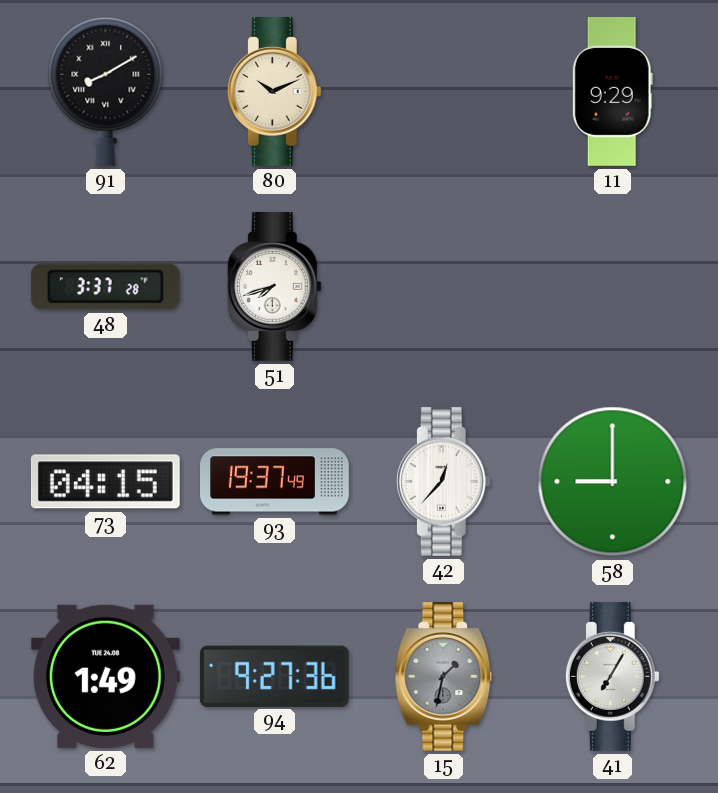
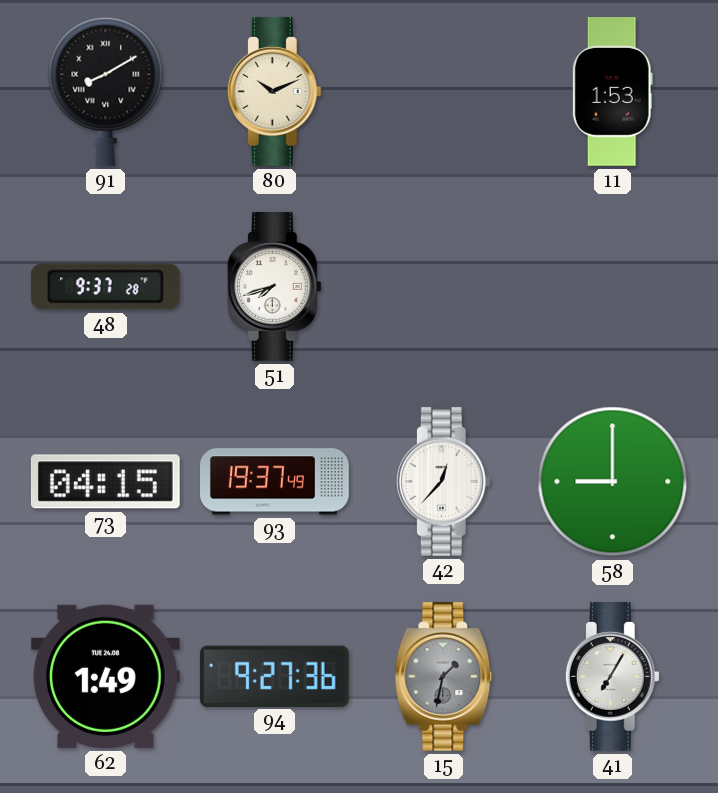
11: 9:29 -> 1:53 (612, 92)
48: 3:37 -> 9:37 (105, 287)
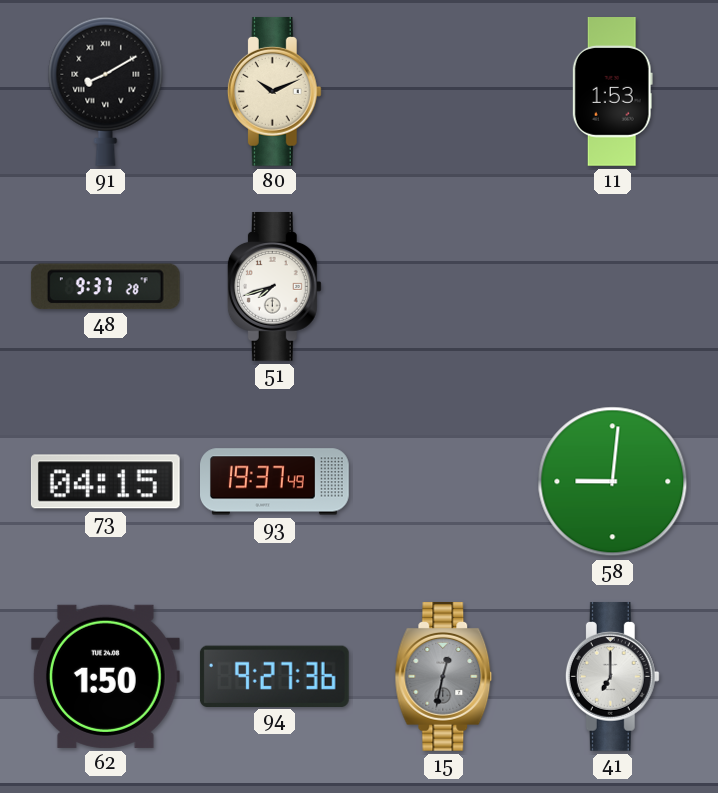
42: 12:37 -> none (443, 481)
58: 9:00 -> 9:01 (613, 482)
62: 1:49 -> 1:50 (105, 676)
15: 1:32 -> 12:32 (444, 676)
41: 7:05 -> 7:00 (612, 676)
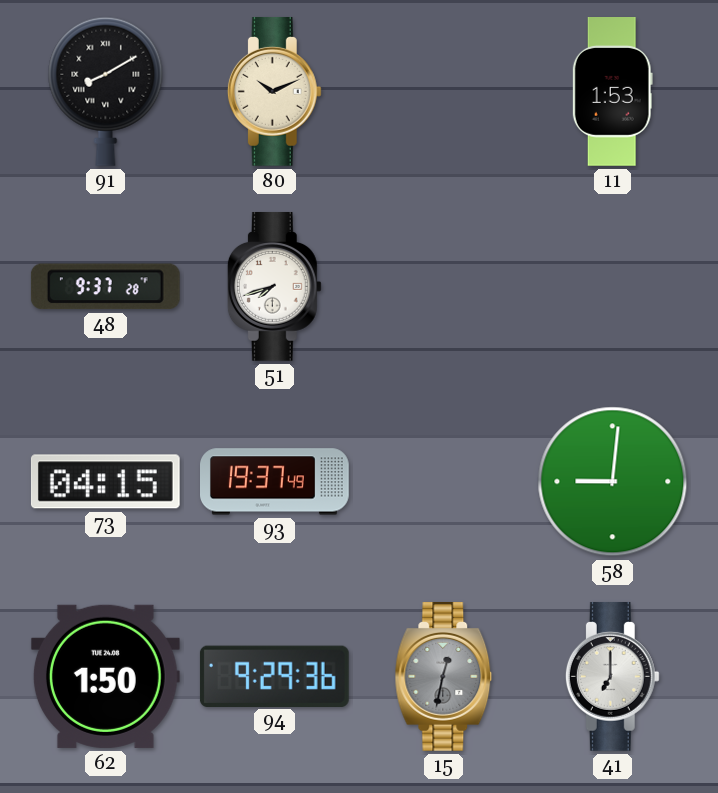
94: 9:27 -> 9:29 (274, 676)
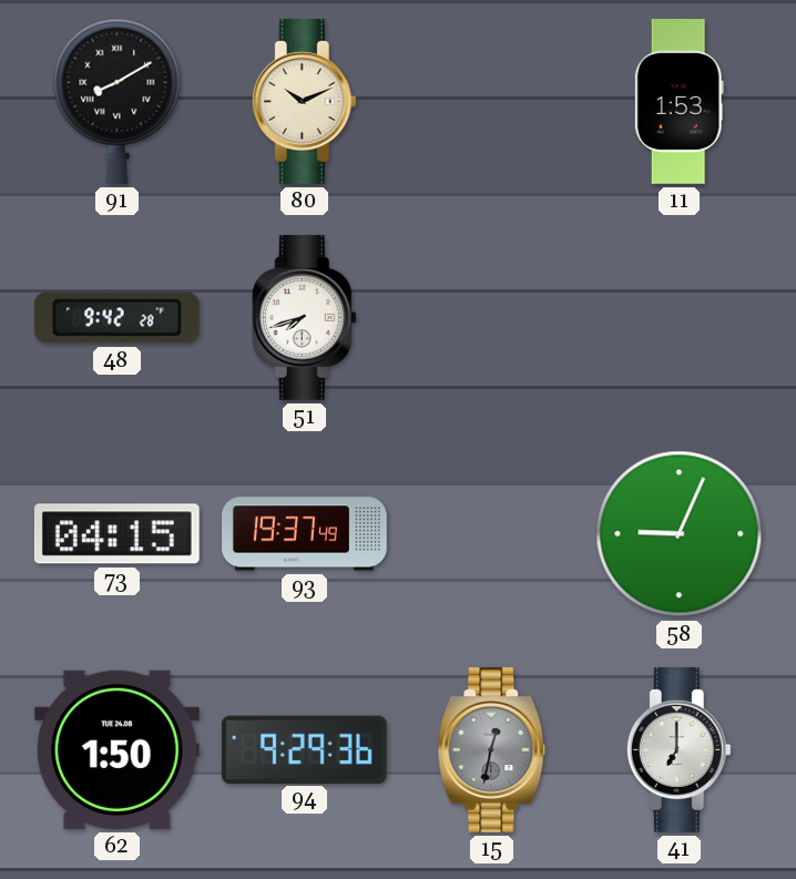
48: 9:37 -> 9:42 (116, 318)
58: 9:01 -> 9:04 (680, 534)
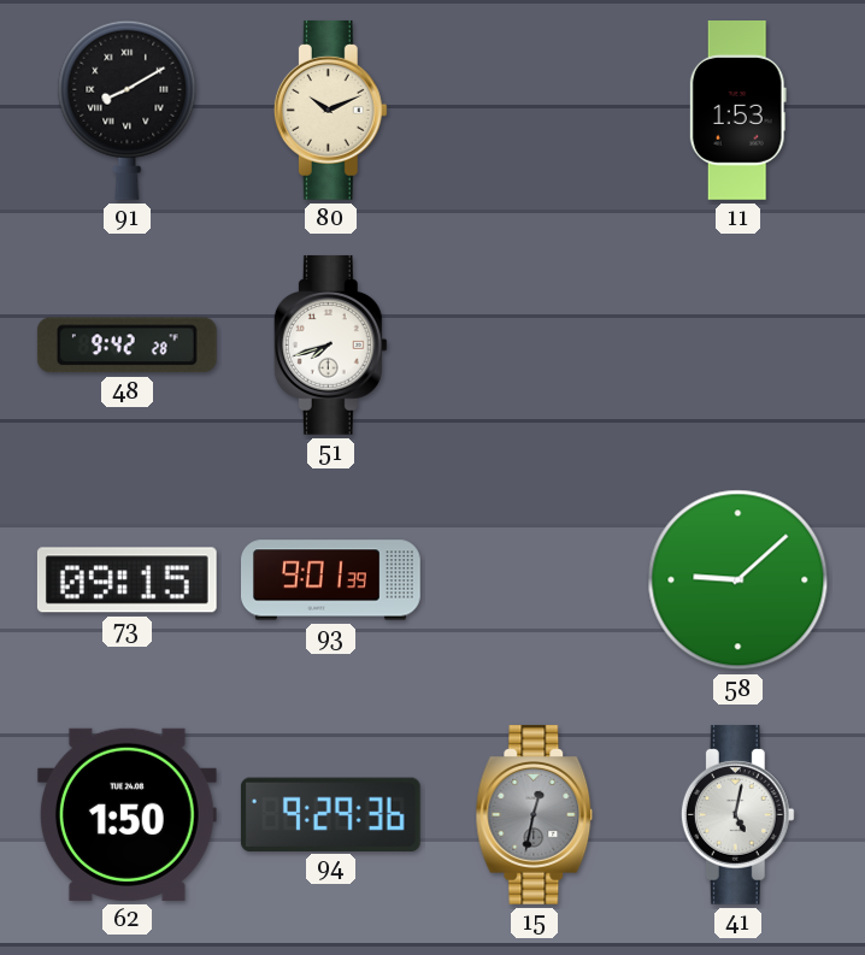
73: 04:15 -> 09:15 (126, 580)
93: 19:37 -> 9:01 (331, 580)
58: 9:04 -> 9:08 (739, 580)
41: 7:00 -> 5:02 (737, 814)
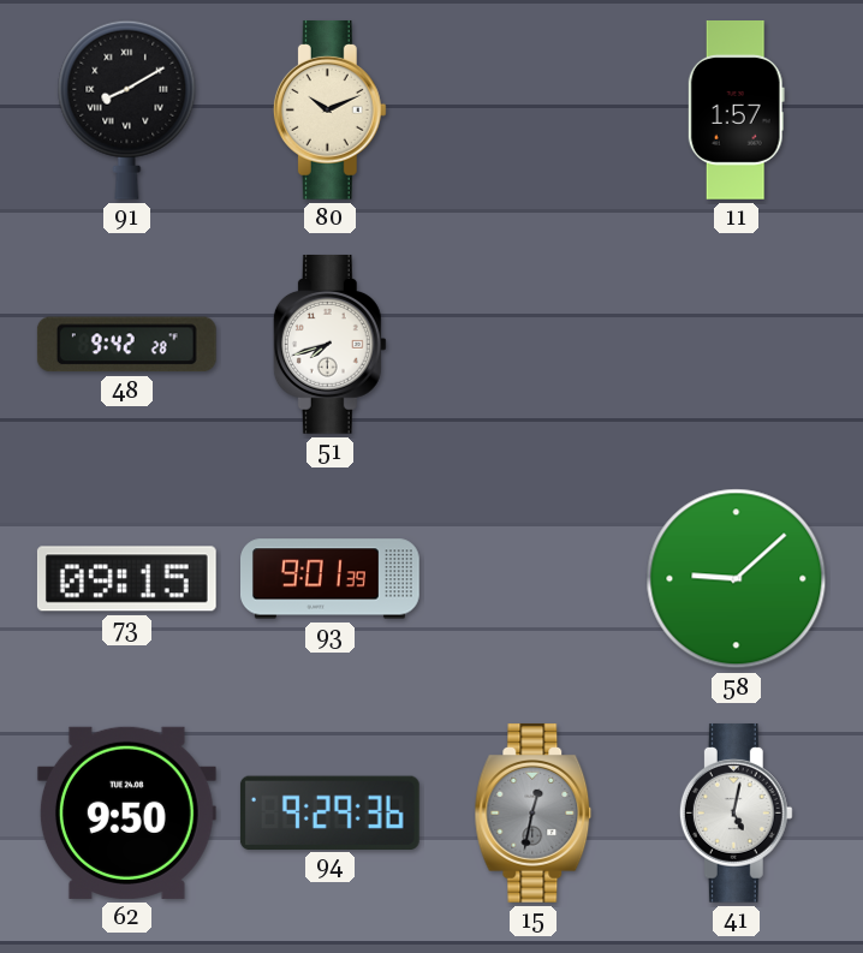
11: 1:53 -> 1:57 (736, 111)
62: 1:50 -> 9:50 (126, 812)
